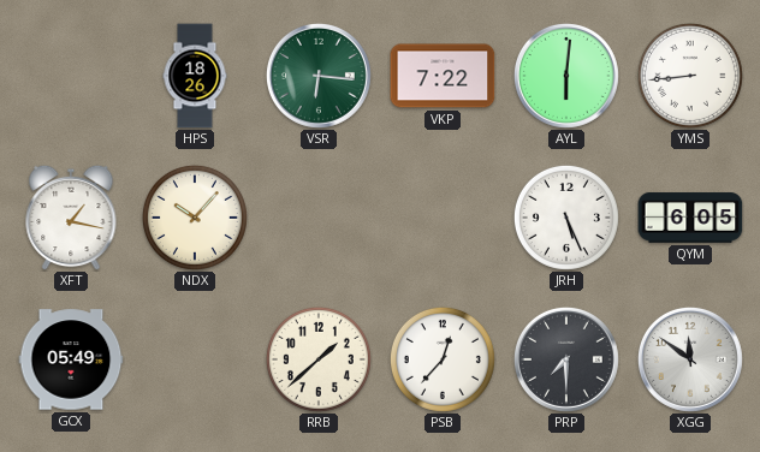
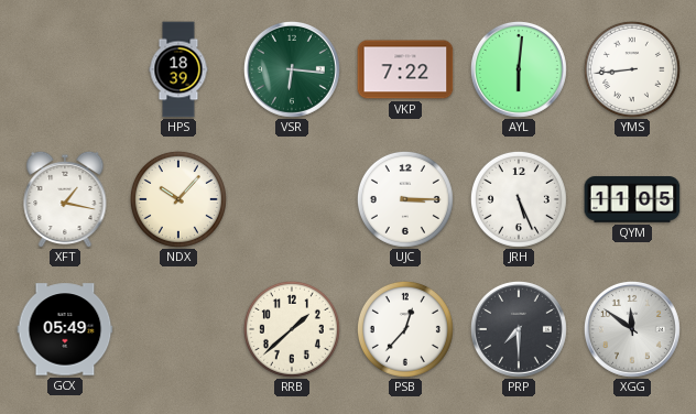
HPS: 18:26 -> 18:39 (178, 69)
UJC: none -> 3:15 (405, 199)
QYM: 6:05 -> 11:05 (632, 199)
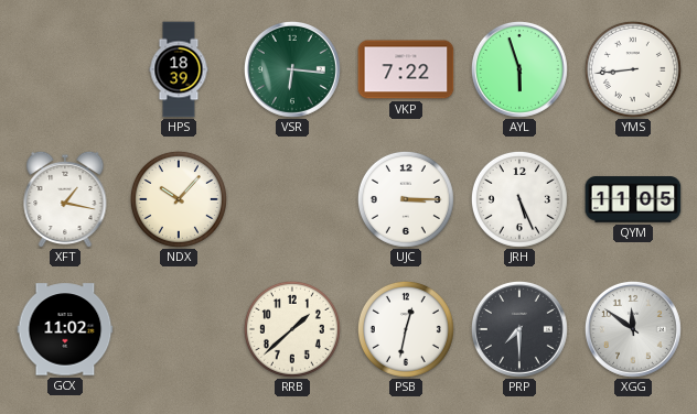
AYL: 6:01 -> 5:57 (519, 69)
GCX: 05:49 -> 11:02 (65, 329)
PSB: 12:37 -> 12:32 (406, 329)
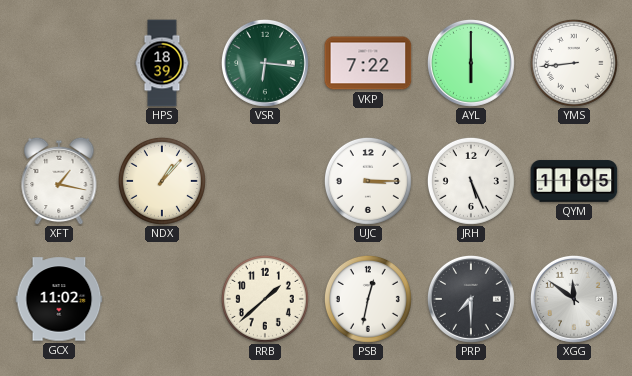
AYL: 5:57 -> 6:00 (471, 63)
NDX: 10:07 -> 1:07 (162, 181)
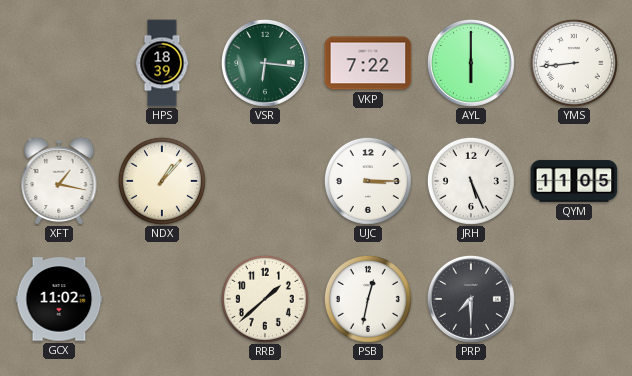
XGG: 11:51 -> none (574, 299)
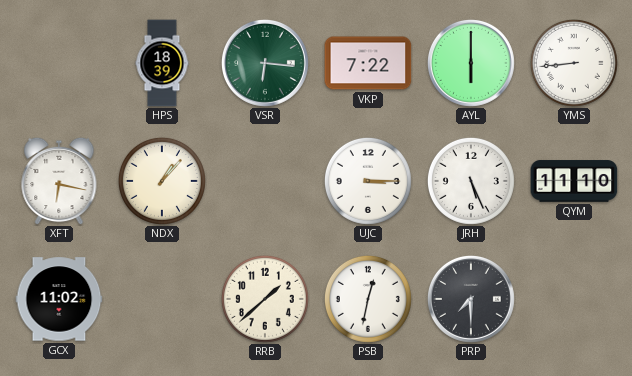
XFT: 1:17 -> 6:17 (59, 181)
QYM: 11:05 -> 11:10 (574, 181)
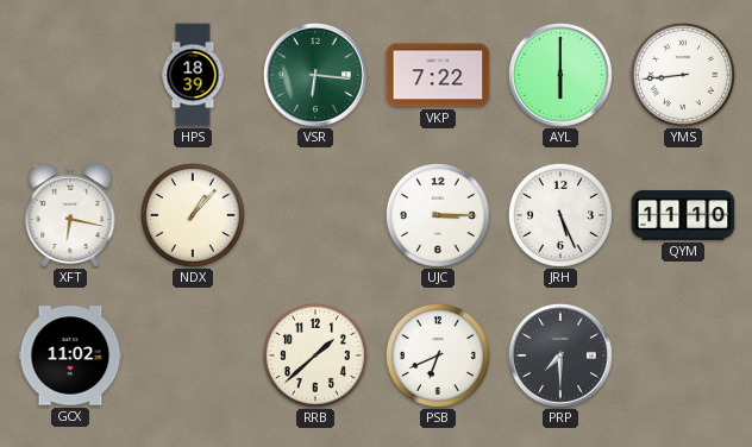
PSB: 12:32 -> 6:41 (438, 355)
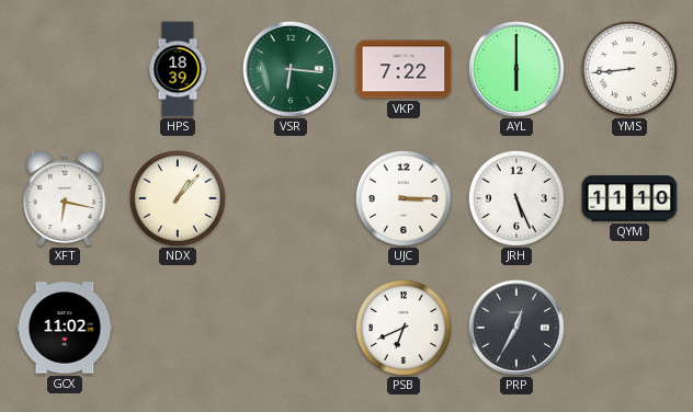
RRB: 1:38 -> none (315, 355)
PRP: 7:30 -> 12:35 (516, 328)
